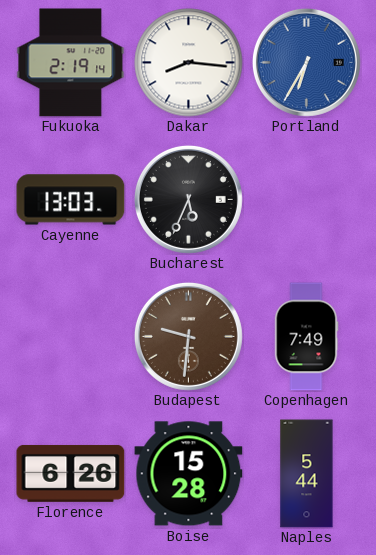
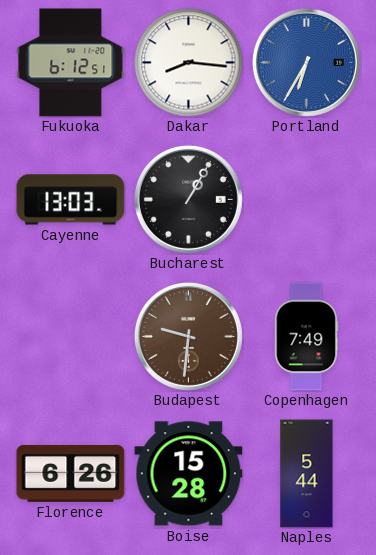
Fukuoka: 2:19 -> 6:12 (71, 63)
Bucharest: 5:34 -> 1:05 (188, 199)
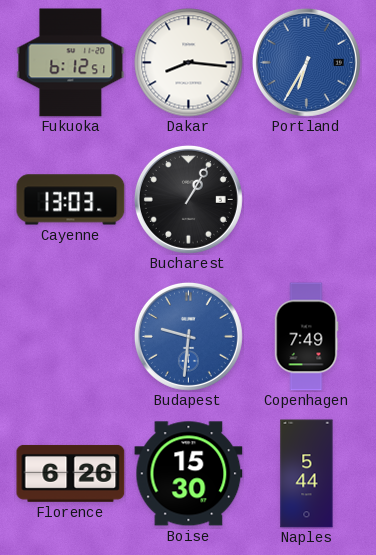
Budapest dial: brown -> blue (188, 336)
Boise: 15:28 -> 15:30 (189, 474)
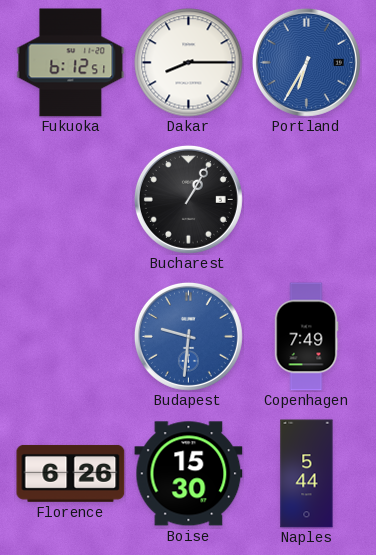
Dakar: 8:16 -> 8:15 (189, 63)
Cayenne: 13:03 -> none (71, 200)
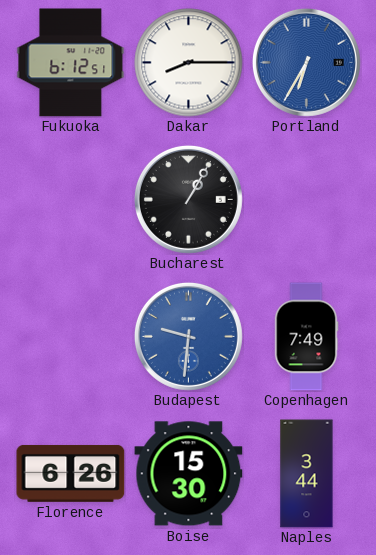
Naples: 5:44 -> 3:44 (307, 474)
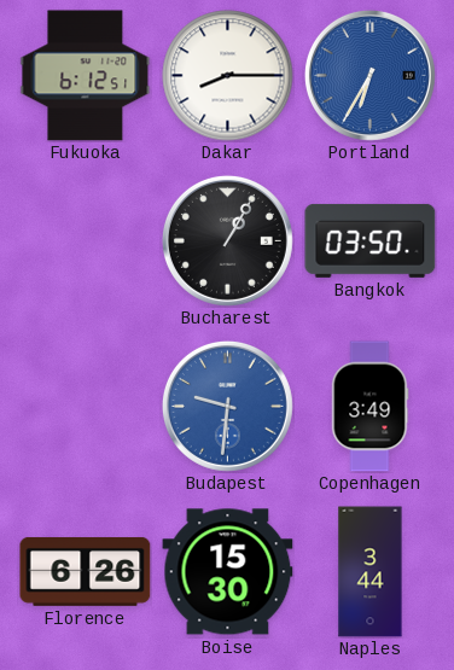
Bangkok: none -> 03:50 (371, 240)
Copenhagen: 7:49 -> 3:49 (369, 407)
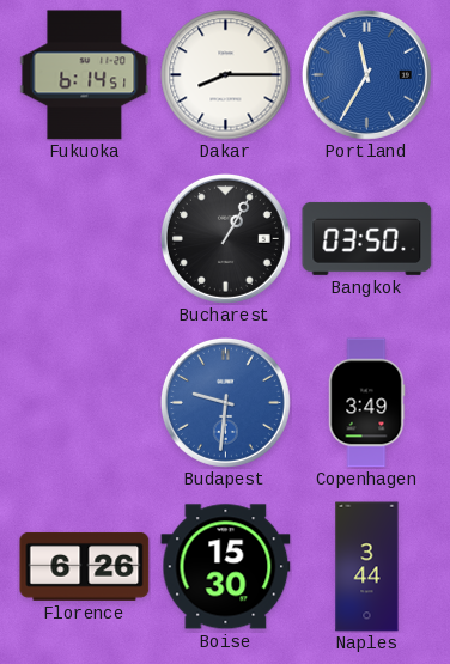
Fukuoka: 6:12 -> 6:14 (85, 75)
Portland: 6:35 -> 11:35 (366, 74)
